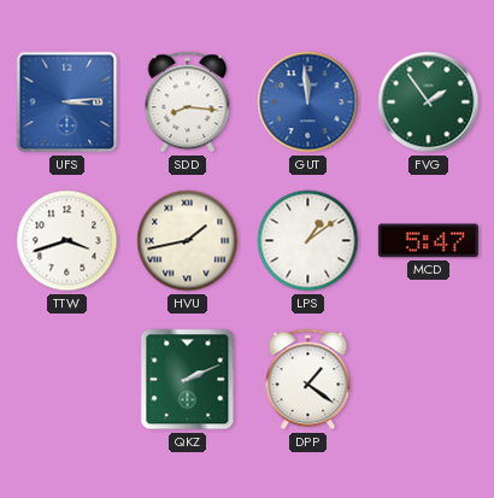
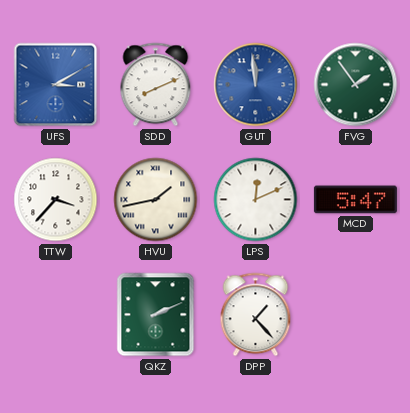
UFS: 3:14 -> 3:10 (56, 85)
SDD: 8:16 -> 8:11 (156, 85)
TTW: 3:42 -> 3:37 (56, 200)
LPS: 1:09 -> 12:11 (256, 200)
DPP: 1:21 -> 1:23 (256, 315)
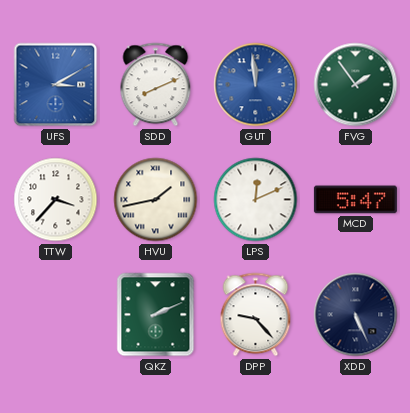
DPP: 1:23 -> 9:23 (256, 315)
XDD: none -> 5:26 (356, 315)
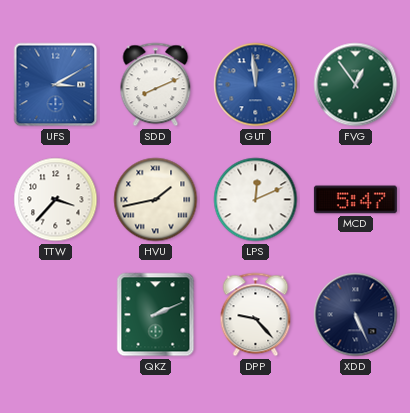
FVG: 1:54 -> 12:54 (356, 85)
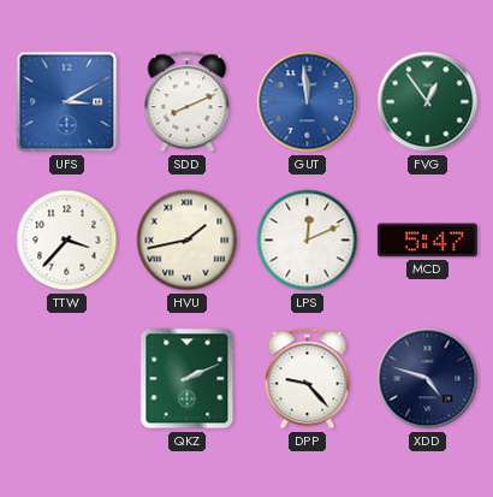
XDD: 5:26 -> 4:48 (428, 379)
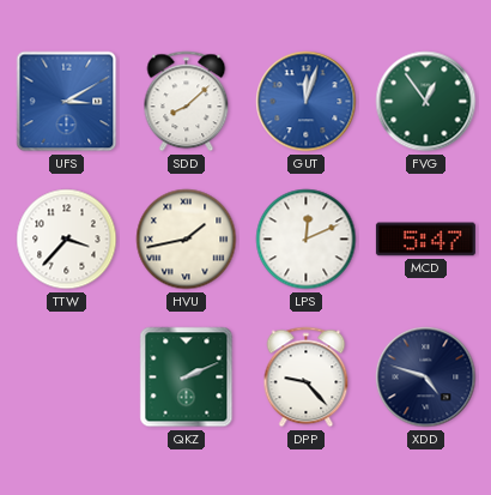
SDD: 8:11 -> 8:08 (187, 102)
GUT: 11:59 -> 12:03 (307, 102)
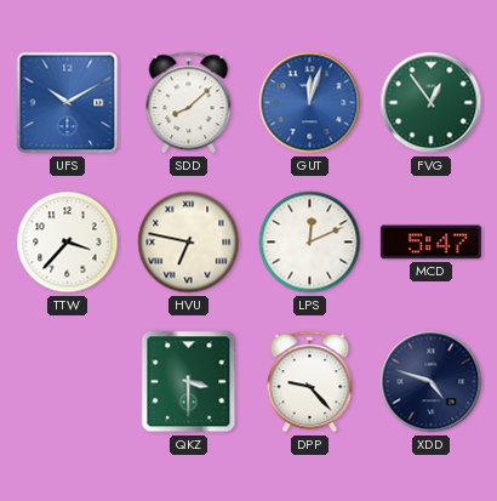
UFS: 3:10 -> 10:10 (68, 103)
HVU: 1:43 -> 6:47 (189, 243)
QKZ: 2:11 -> 3:30 (189, 382)
